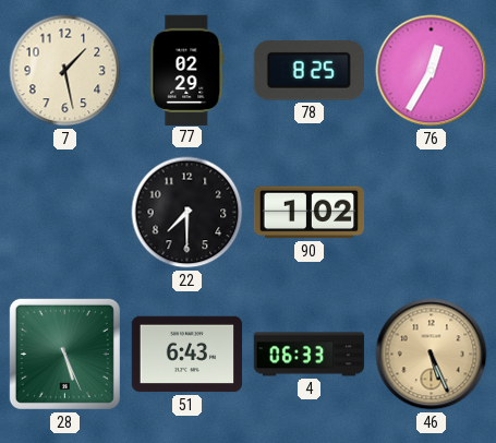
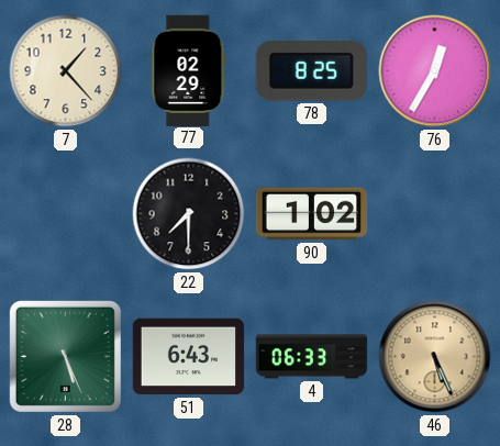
7: 1:28 -> 1:23 (66, 71)
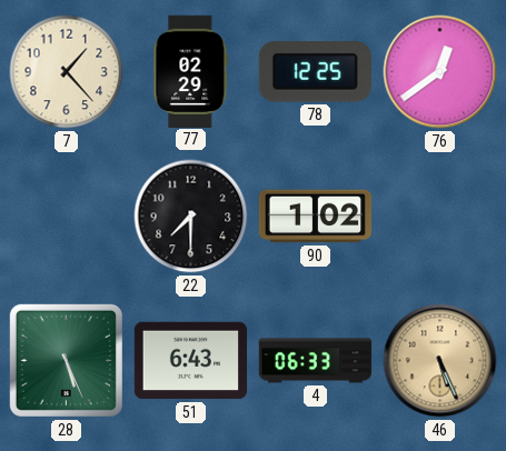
78: 8:25 -> 12:25 (315, 72)
76: 12:35 -> 12:39 (440, 72)
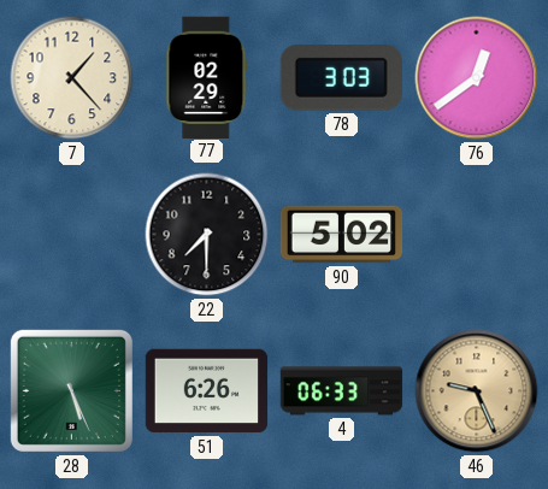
78: 12:25 -> 3:03 (341, 78)
90: 1:02 -> 5:02 (342, 235)
51: 6:43 -> 6:26 (207, 391)
46: 5:26 -> 9:26 (477, 391)
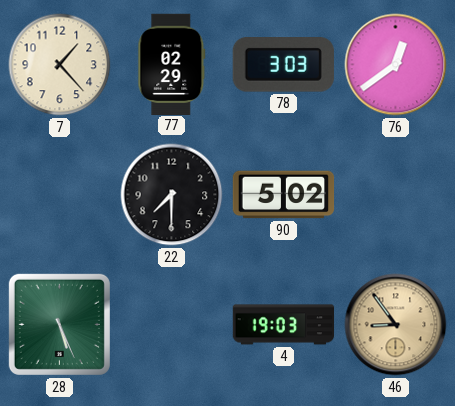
51: 6:26 -> none (207, 391)
4: 06:33 -> 19:03 (284, 325)
46: 9:26 -> 8:54 (396, 325)
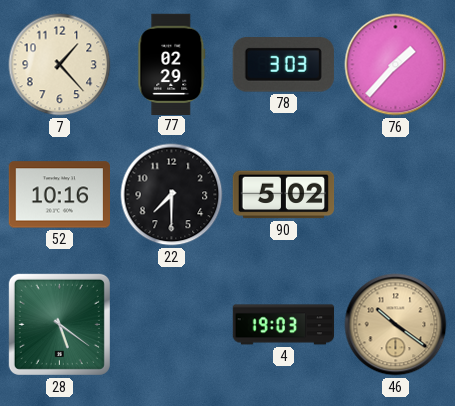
76: 12:39 -> 1:37 (396, 65)
52: none -> 10:16 (59, 195)
28: 5:26 -> 5:21 (59, 324)
46: 8:54 -> 10:21 (396, 325)
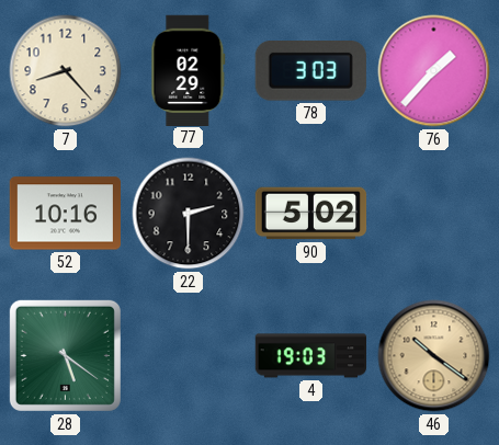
7: 1:23 -> 8:23 (66, 71)
22: 7:30 -> 2:30 (189, 214)
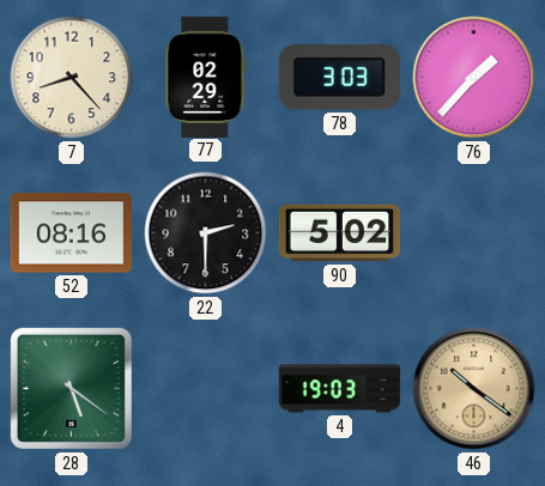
52: 10:16 -> 08:16 (71, 233)
